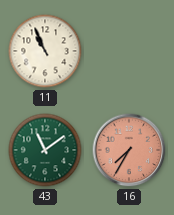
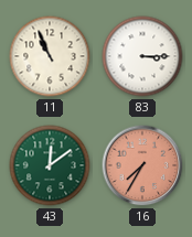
83: none -> 3:15 (142, 56)
43: 11:09 -> 12:09 (50, 165)
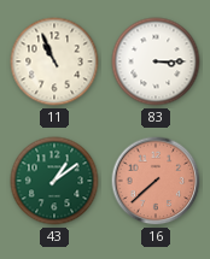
43: 12:09 -> 1:09 (54, 181)
16: 7:35 -> 7:38 (156, 181)
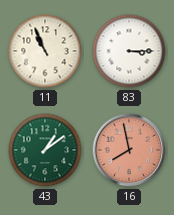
16: 7:38 -> 7:58 (129, 150)
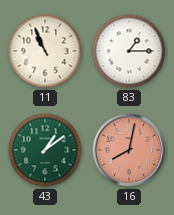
83: 3:15 -> 1:15 (129, 51)
16: 7:58 -> 8:02 (129, 150)
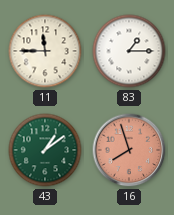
11: 10:56 -> 11:45 (45, 51)
16: 8:02 -> 7:57 (129, 150)
